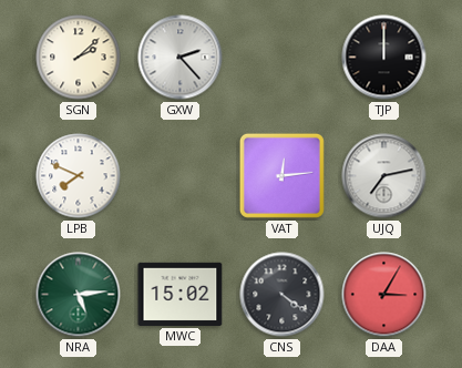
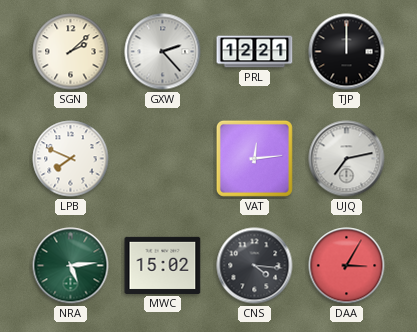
PRL: none -> 12:21 (255, 52)
CNS: 4:21 -> 4:16 (255, 266)
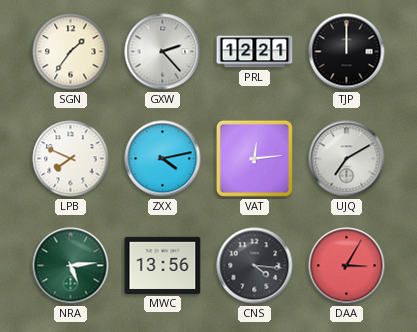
SGN: 2:08 -> 1:36 (71, 52)
ZXX: none -> 4:13 (163, 159)
UJQ: 7:13 -> 7:10 (347, 159)
MWC: 15:02 -> 13:56 (163, 265)
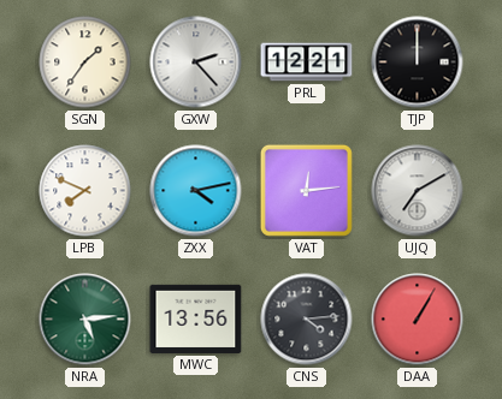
CNS: 4:16 -> 4:14 (307, 320)
DAA: 3:05 -> 1:05 (418, 320)
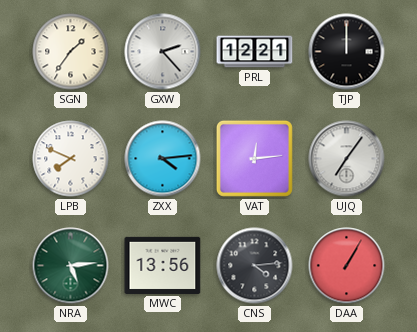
ZXX: 4:13 -> 4:14 (163, 159)
UJQ: 7:10 -> 7:06 (347, 159)
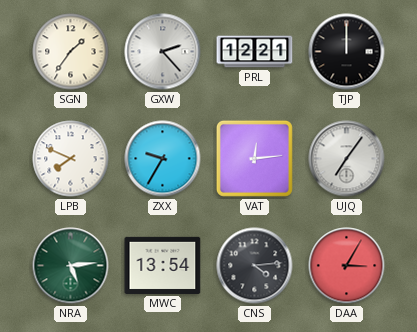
ZXX: 4:14 -> 9:35 (163, 159)
MWC: 13:56 -> 13:54 (163, 265)
DAA: 1:05 -> 3:05 (347, 266)
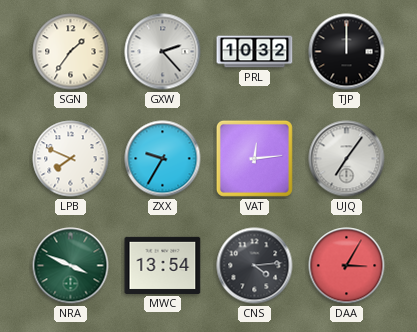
PRL: 12:21 -> 10:32 (255, 52)
NRA: 5:14 -> 3:49 (71, 266)
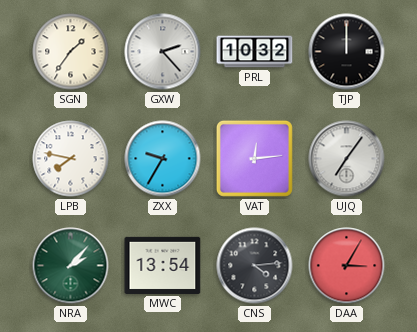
LPB: 7:49 -> 7:47 (71, 159)
NRA: 3:49 -> 2:07 (71, 266)
